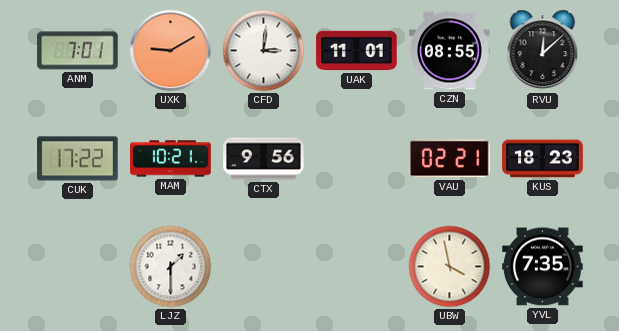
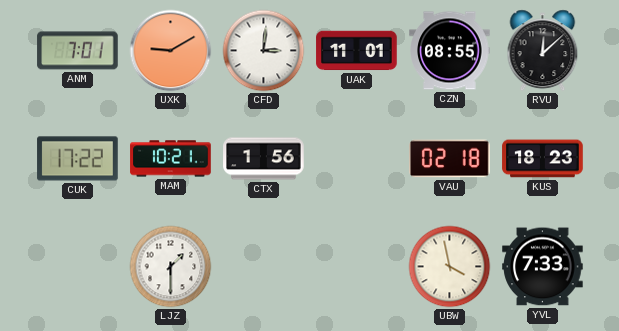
CTX: 9:56 -> 1:56 (264, 159)
VAU: 02:21 -> 02:18 (450, 159)
YVL: 7:35 -> 7:33 (543, 267)
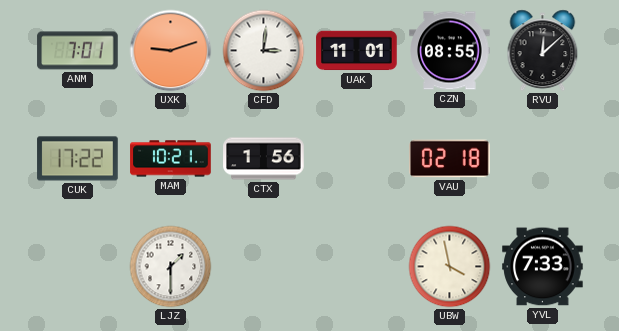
UXK: 9:10 -> 9:12 (171, 51)
KUS: 18:23 -> none (543, 159)
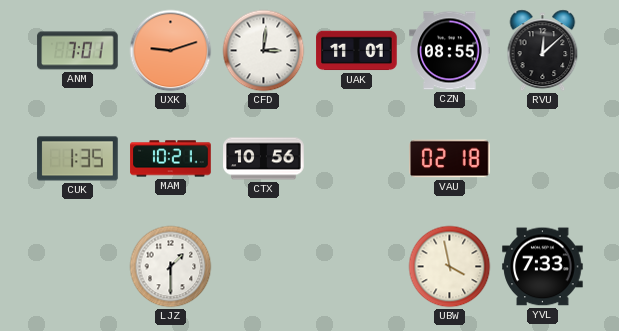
CUK: 17:22 -> 1:35 (78, 159)
CTX: 1:56 -> 10:56 (264, 159)
